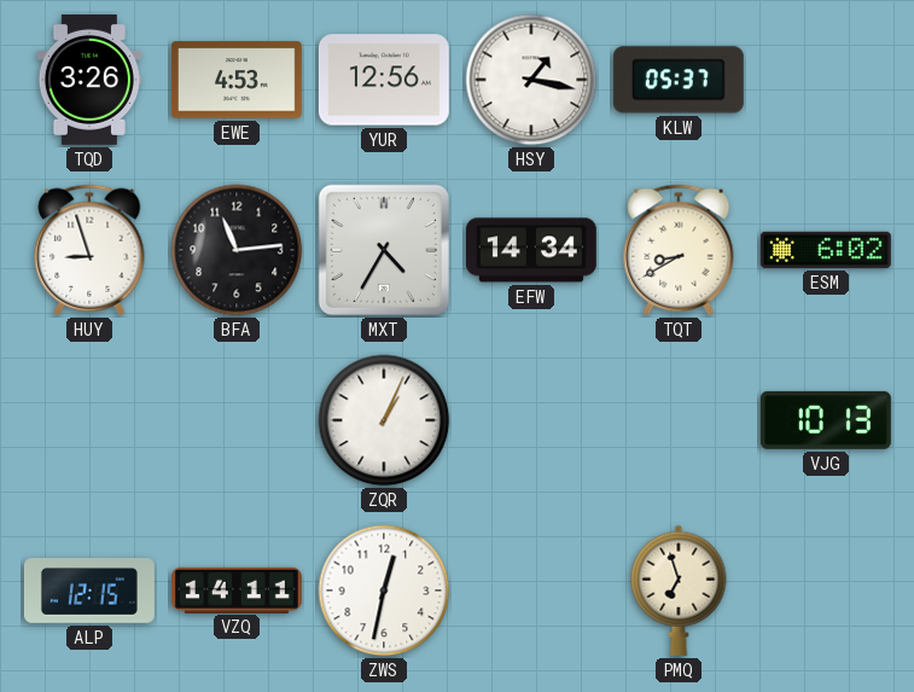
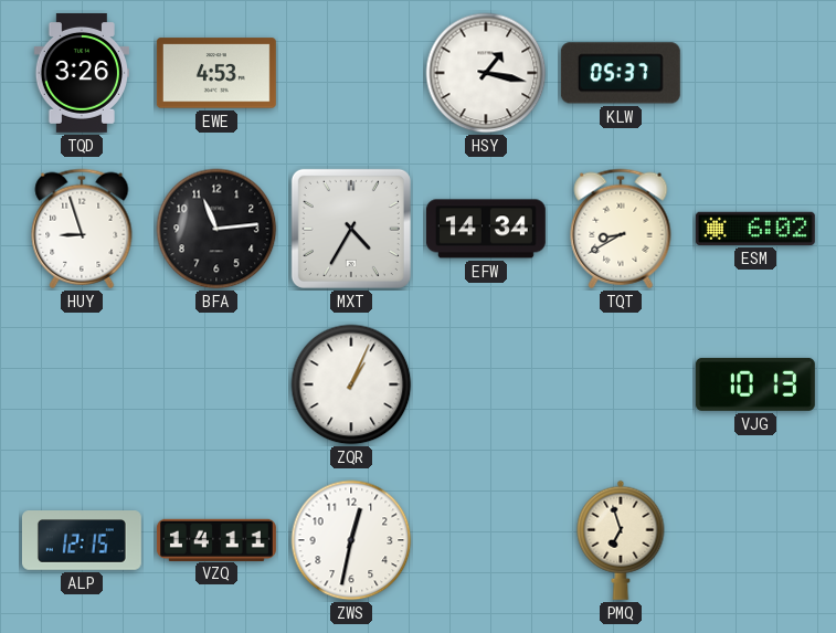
YUR: 12:56 -> none (384, 80)
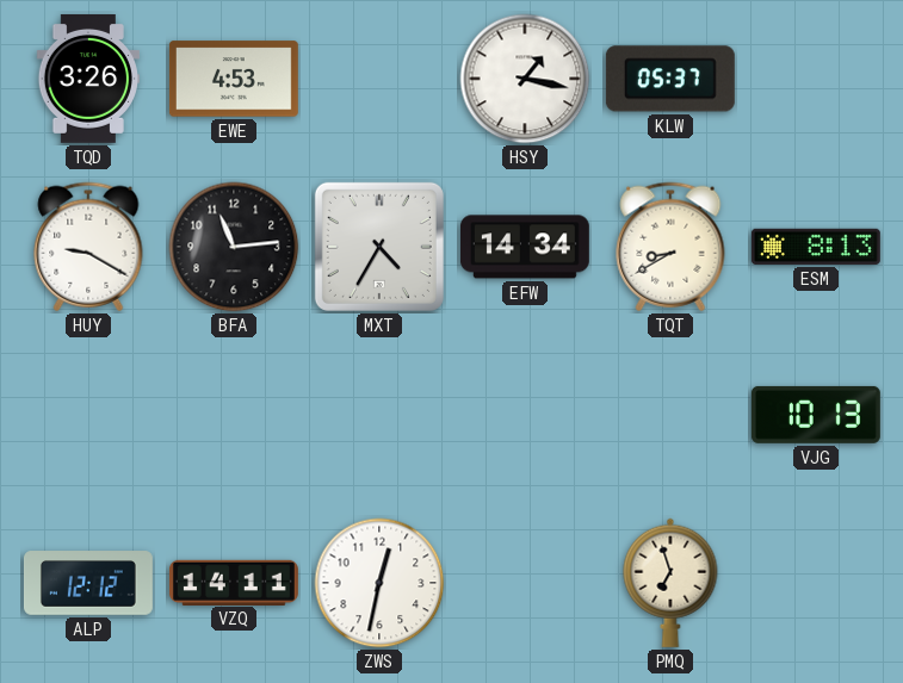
HUY: 8:57 -> 9:20 (88, 247)
ESM: 6:02 -> 8:13 (816, 247)
ZQR: 1:04 -> none (351, 384)
ALP: 12:15 -> 12:12 (88, 583)
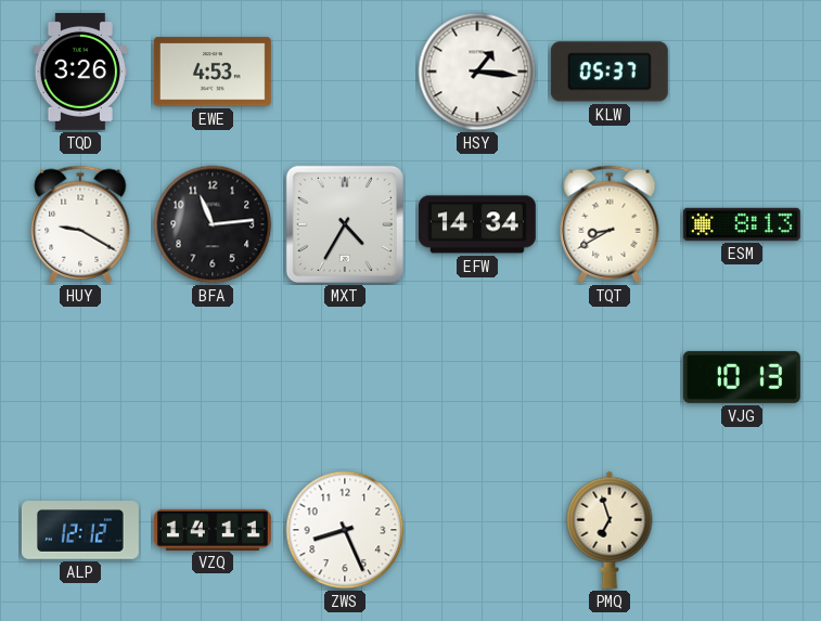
HSY: 1:17 -> 1:16 (477, 72)
ZWS: 12:32 -> 8:26 (345, 530)
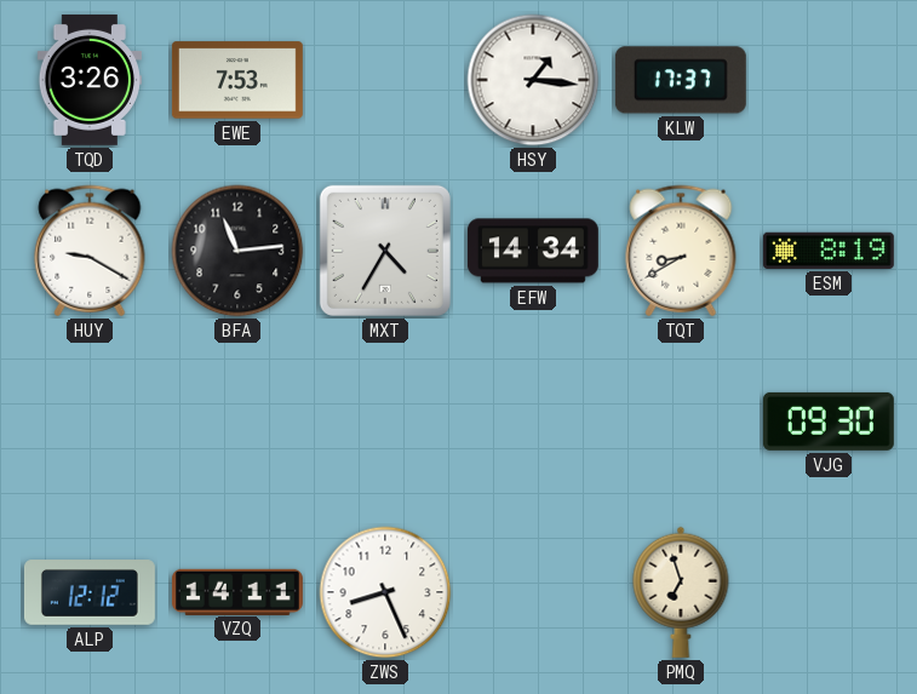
EWE: 4:53 -> 7:53 (237, 80)
KLW: 05:37 -> 17:37 (681, 80)
ESM: 8:13 -> 8:19 (829, 251)
VJG: 10:13 -> 09:30 (829, 421)
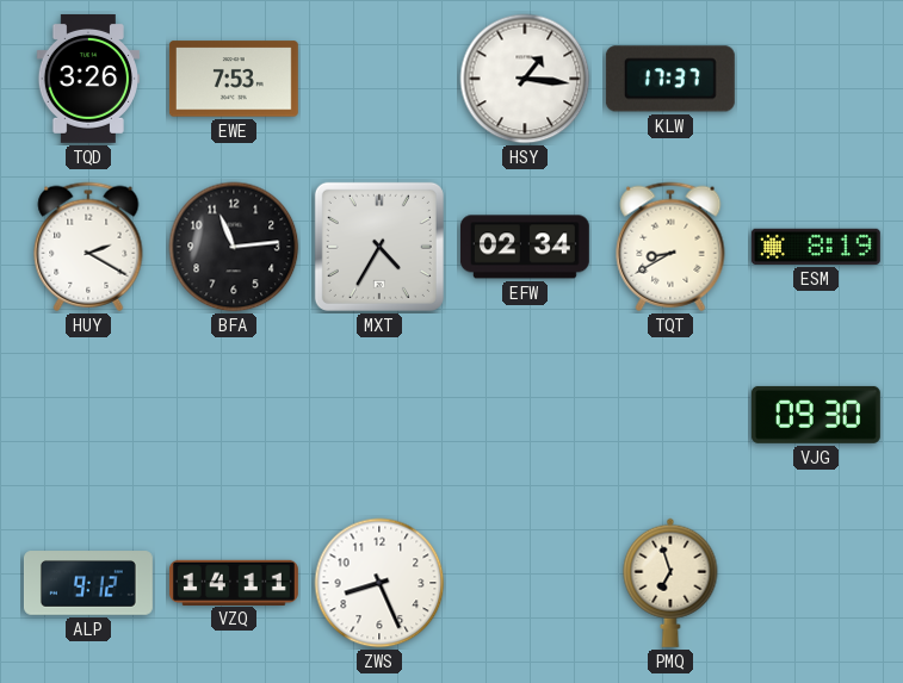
HUY: 9:20 -> 2:20 (88, 247)
EFW: 14:34 -> 02:34 (525, 247)
ALP: 12:12 -> 9:12 (88, 583)
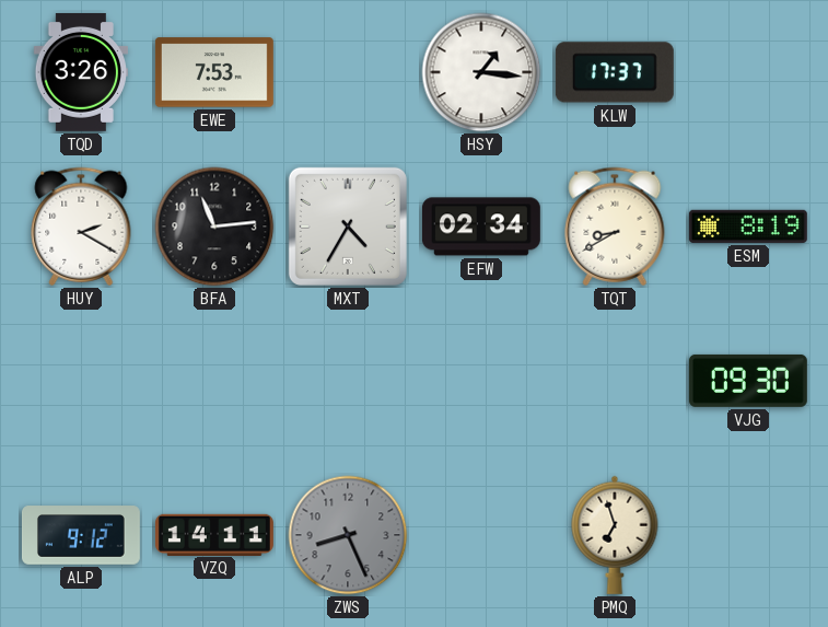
ZWS dial: white -> grey (348, 535)
